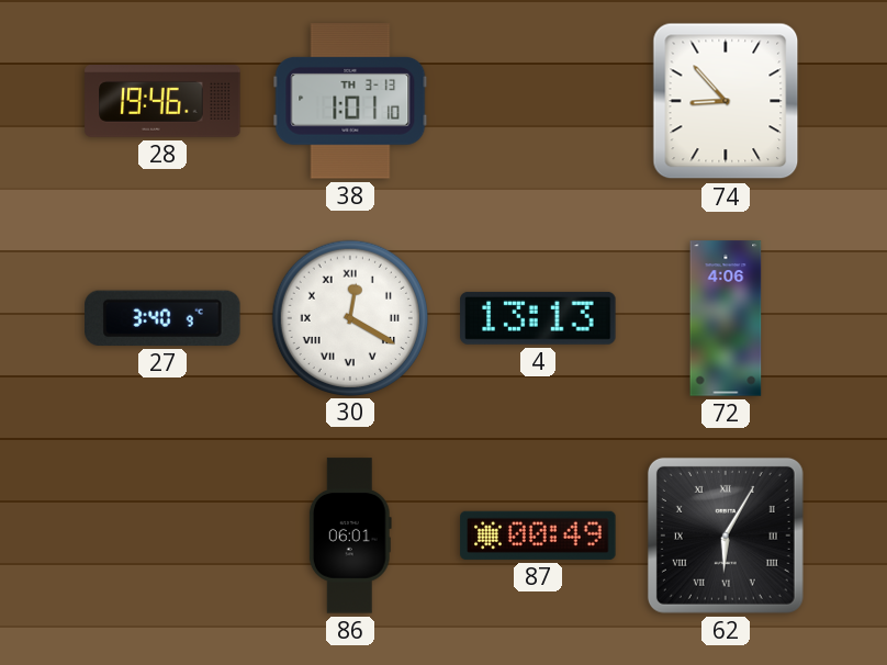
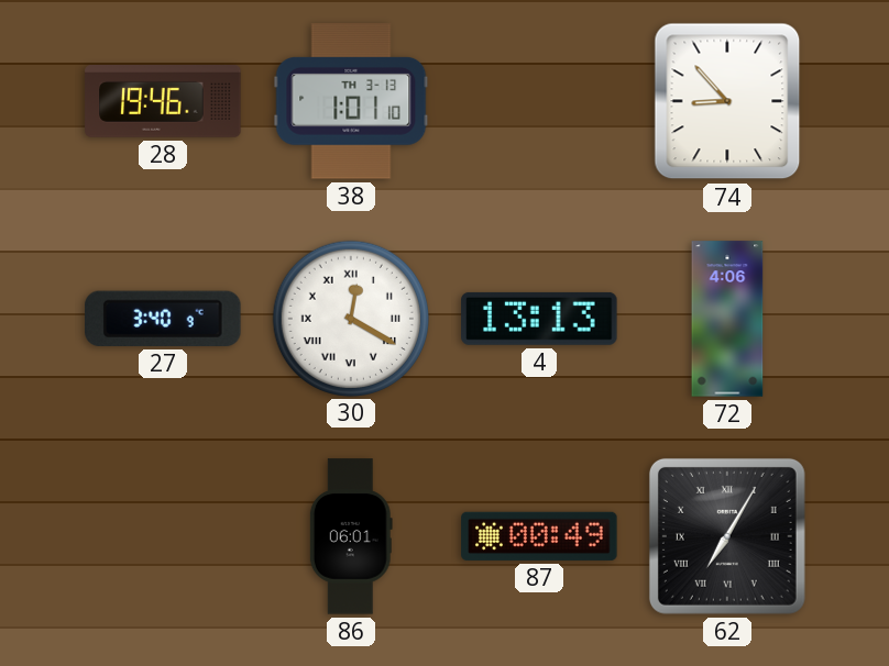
62: 6:05 -> 7:05 (727, 536)
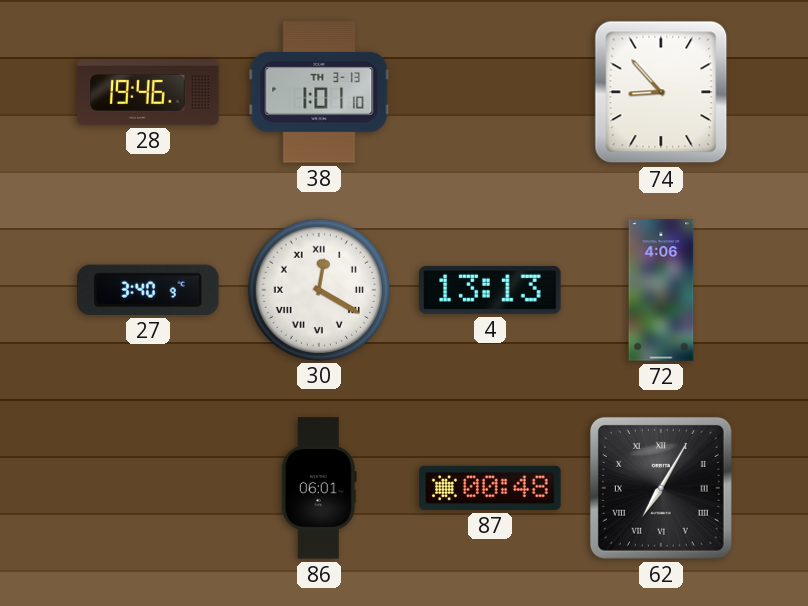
87: 00:49 -> 00:48 (490, 488)
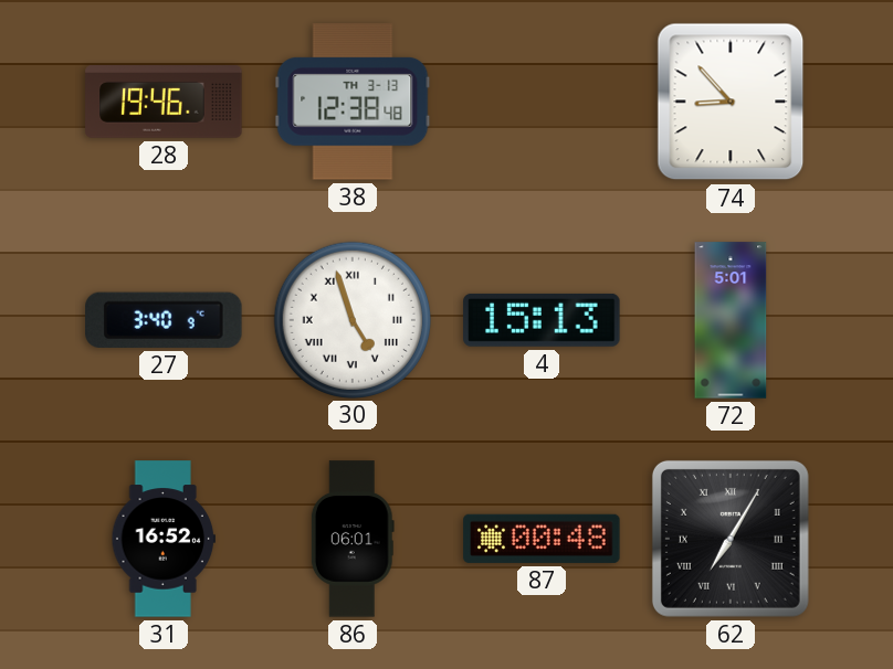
38: 1:01 -> 12:38 (353, 102)
30: 12:20 -> 4:57 (351, 319)
4: 13:13 -> 15:13 (542, 320)
72: 4:06 -> 5:01 (731, 320)
31: none -> 16:52 (164, 539)
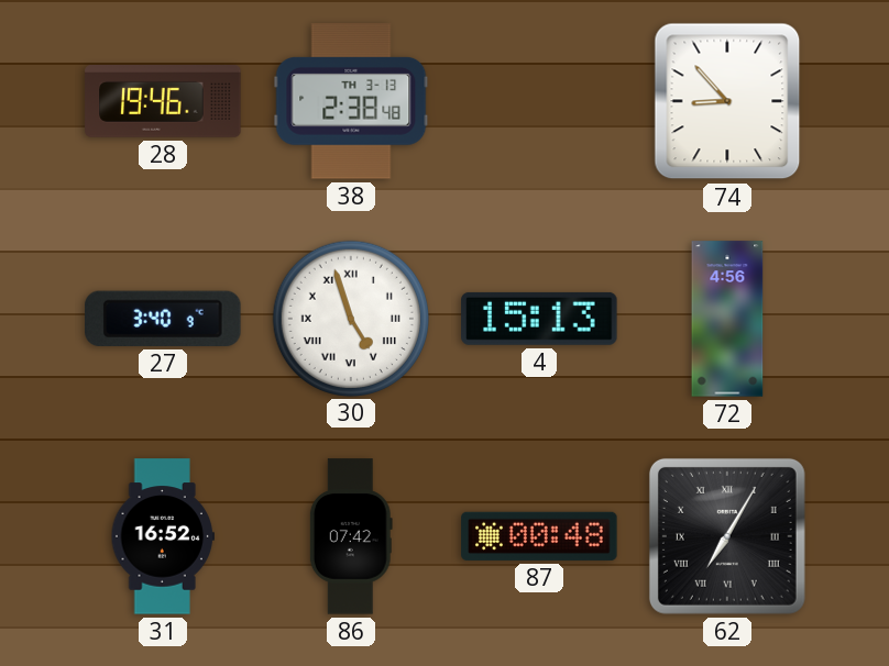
38: 12:38 -> 2:38 (351, 101)
72: 5:01 -> 4:56 (727, 319)
86: 06:01 -> 07:42 (351, 536)
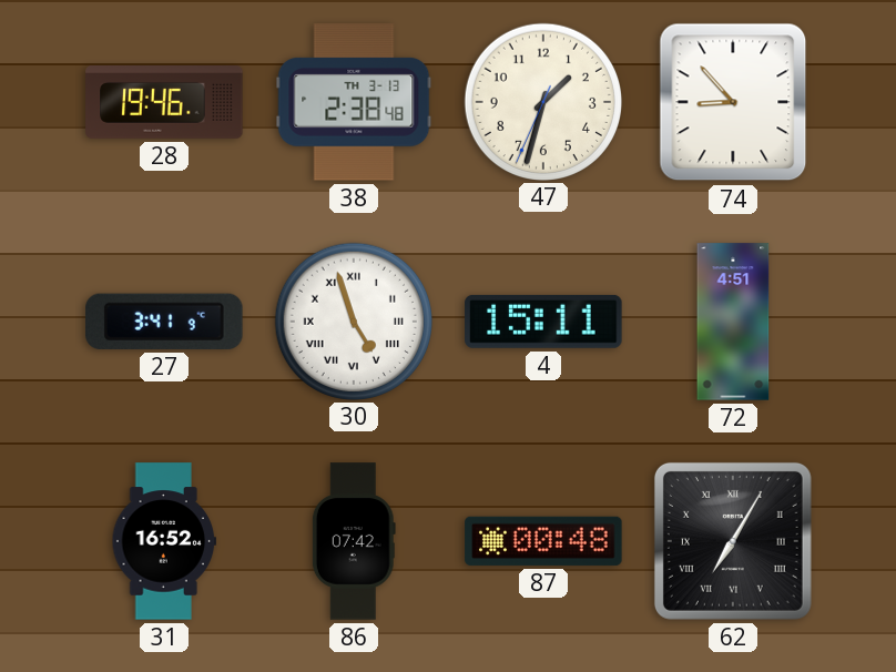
47: none -> 1:32 (542, 101)
27: 3:40 -> 3:41 (164, 322)
4: 15:13 -> 15:11 (543, 322)
72: 4:56 -> 4:51 (733, 322)
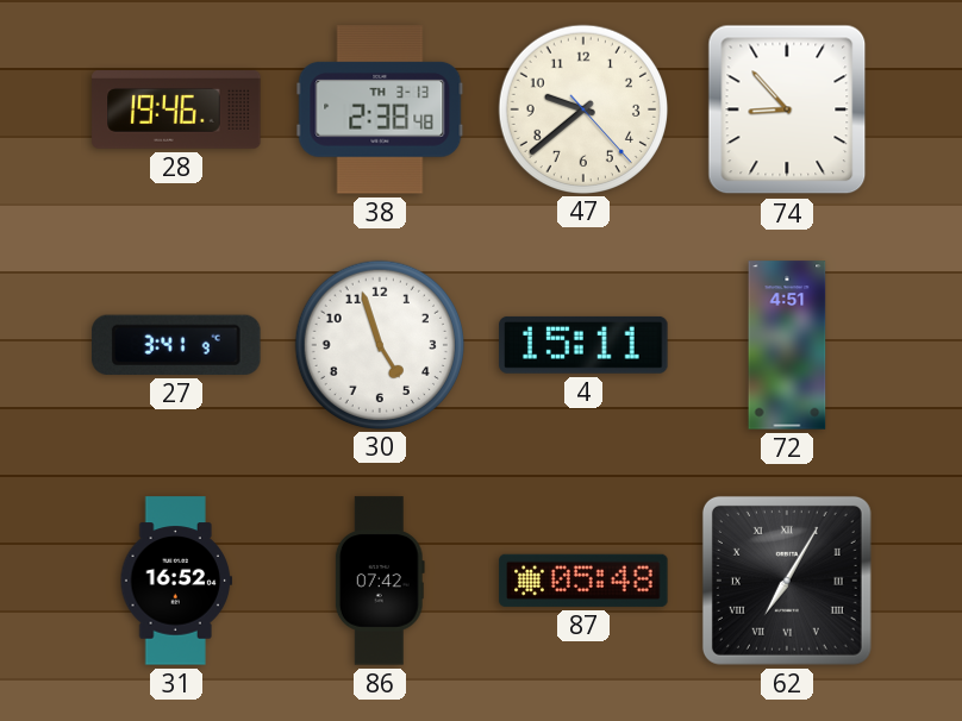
47: 1:32 -> 9:38 (582, 108)
30 numerals: Roman -> Arabic (379, 344)
87: 00:48 -> 05:48 (583, 581)
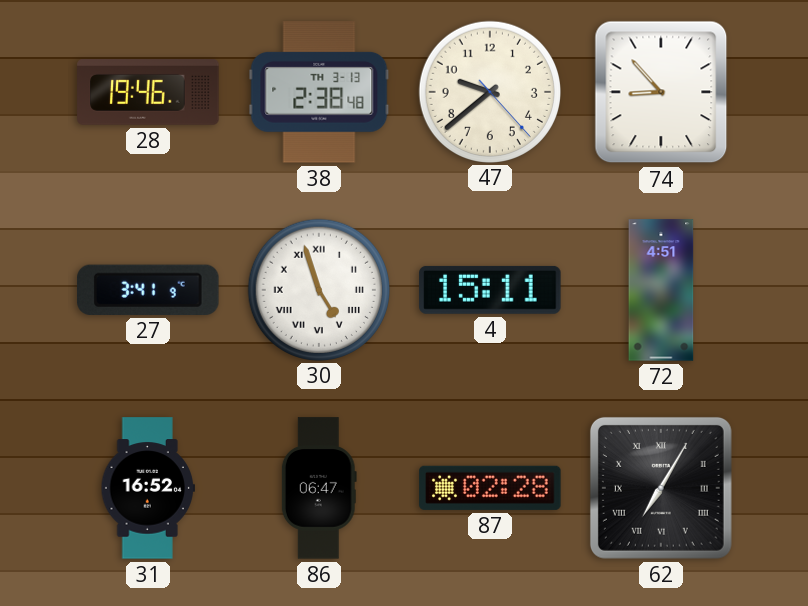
30 numerals: Arabic -> Roman (318, 289)
86: 07:42 -> 06:47 (319, 488)
87: 05:48 -> 02:28 (490, 488)
